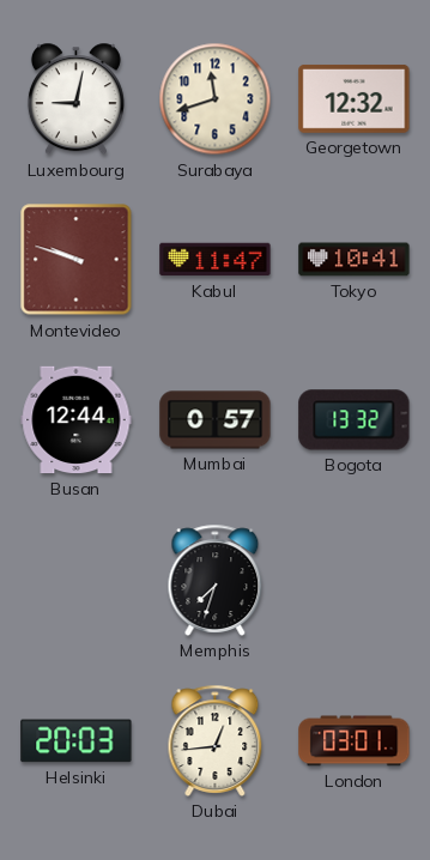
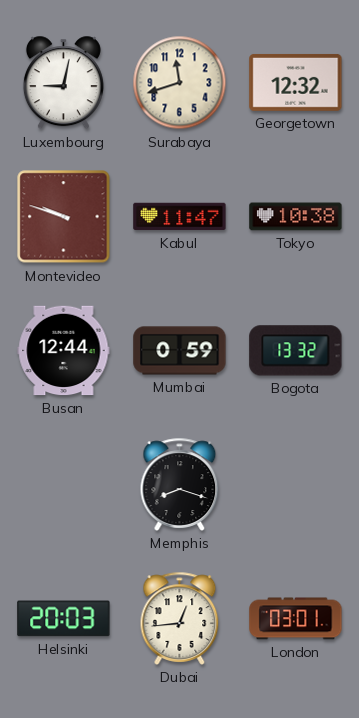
Tokyo: 10:41 -> 10:38 (296, 217)
Mumbai: 0:57 -> 0:59 (180, 351)
Memphis: 7:33 -> 8:18 (180, 484)
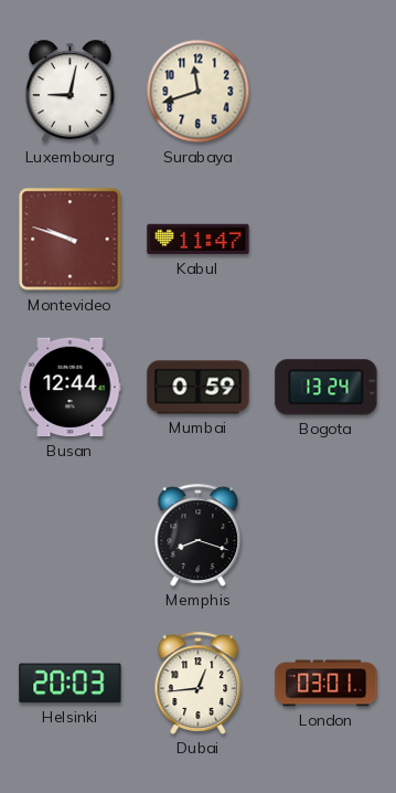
Georgetown: 12:32 -> none (296, 82)
Tokyo: 10:38 -> none (296, 217)
Bogota: 13:32 -> 13:24 (327, 388)
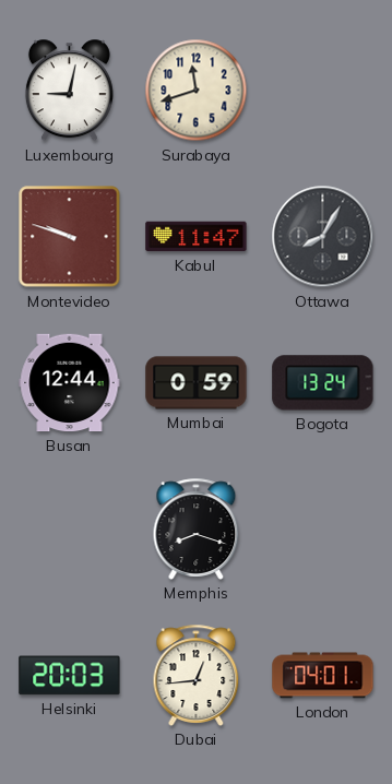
Ottawa: none -> 8:05 (323, 237)
London: 03:01 -> 04:01 (323, 676)
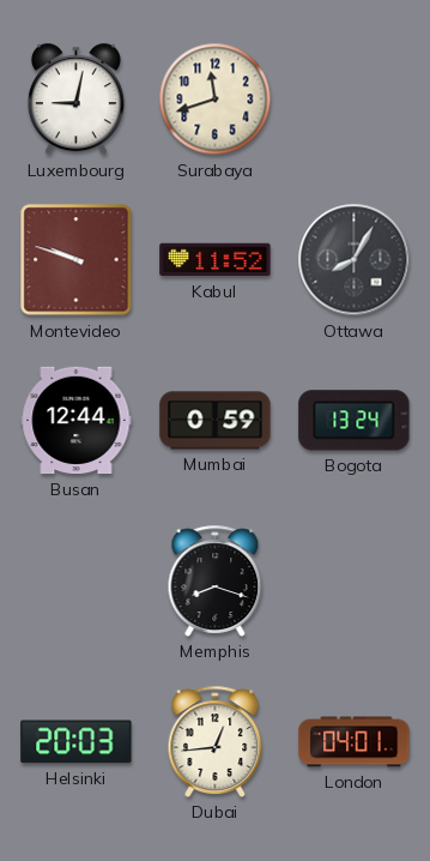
Kabul: 11:47 -> 11:52 (216, 260)
